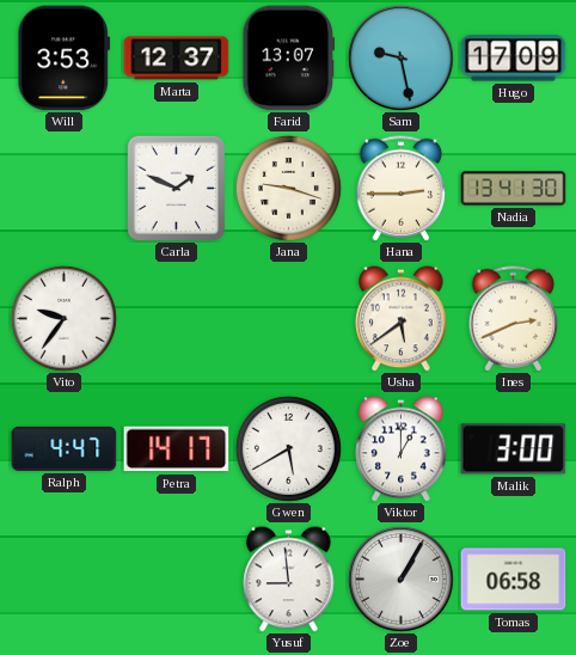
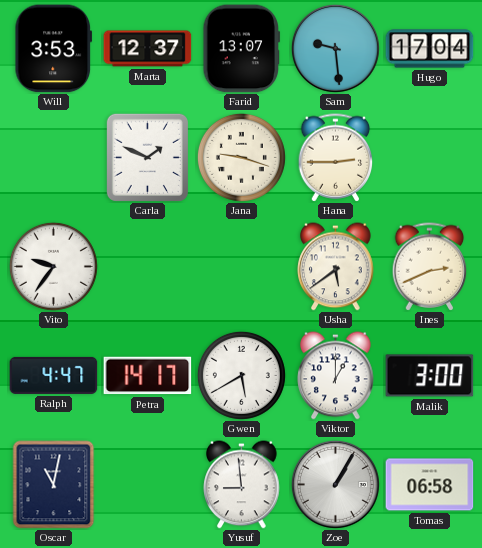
Sam: 9:28 -> 9:29 (335, 48)
Hugo: 17:09 -> 17:04 (430, 49)
Nadia: 13:41 -> none (514, 189)
Oscar: none -> 11:02 (54, 485)
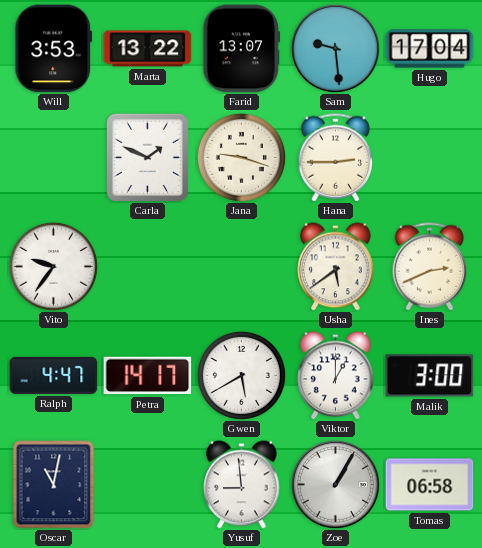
Marta: 12:37 -> 13:22 (148, 49)
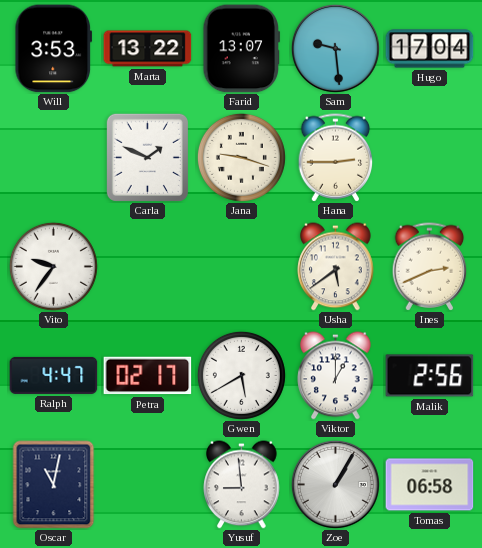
Petra: 14:17 -> 02:17 (148, 376)
Malik: 3:00 -> 2:56 (430, 376)
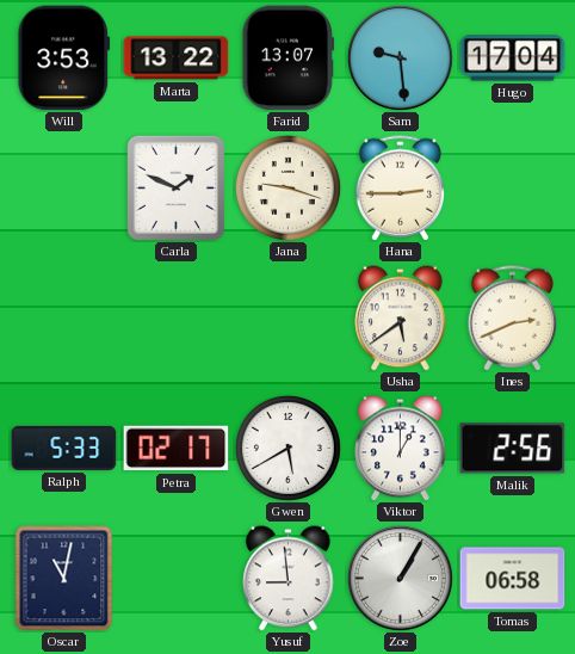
Vito: 9:36 -> none (53, 266)
Ralph: 4:47 -> 5:33 (64, 448)
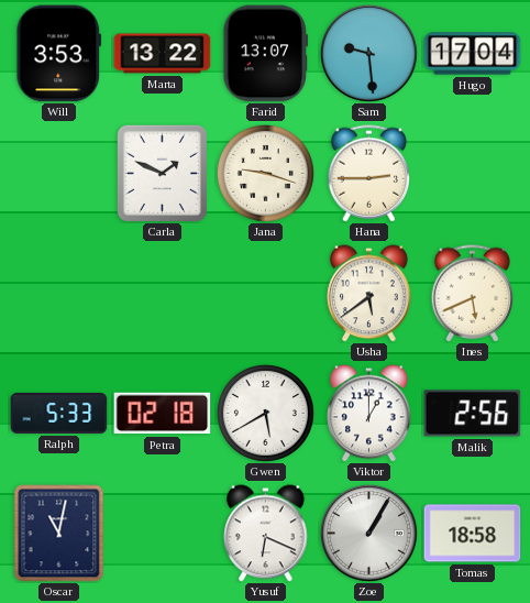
Ines: 2:41 -> 5:41 (473, 294)
Petra: 02:17 -> 02:18 (163, 414)
Yusuf: 8:59 -> 6:19 (266, 534)
Tomas: 06:58 -> 18:58 (473, 534)
